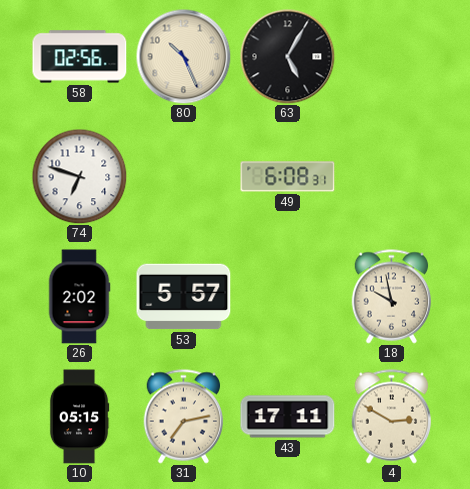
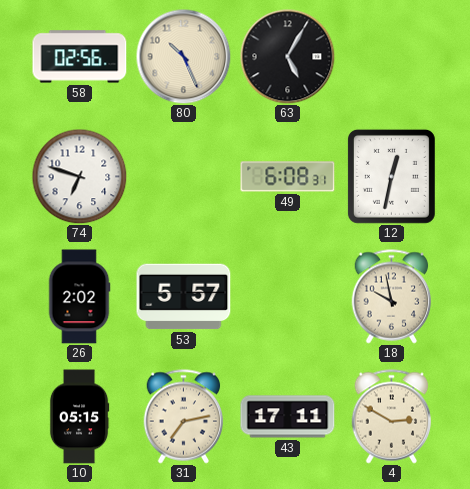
12: none -> 12:32 (391, 176)
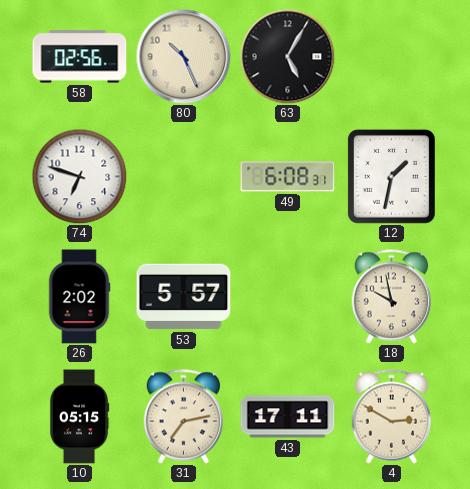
12: 12:32 -> 1:32 (391, 176)
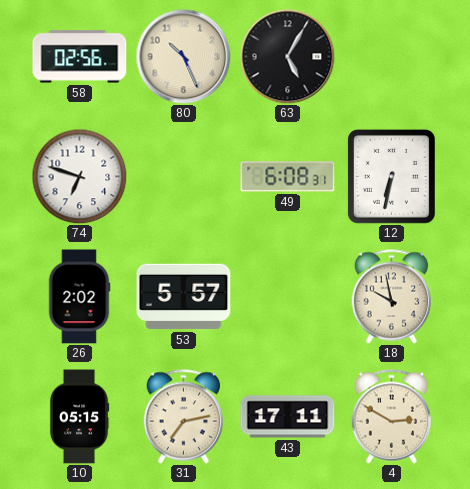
12: 1:32 -> 6:32 (391, 176)
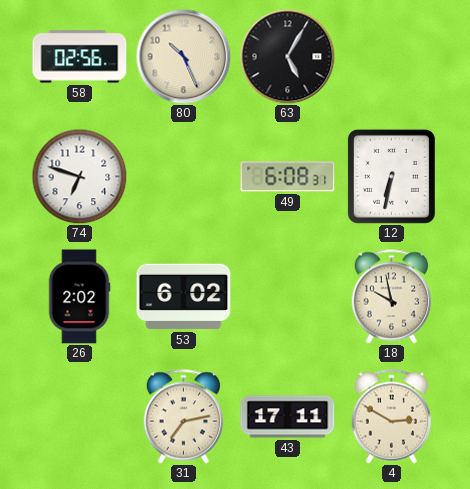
53: 5:57 -> 6:02 (184, 297)
10: 05:15 -> none (79, 417)
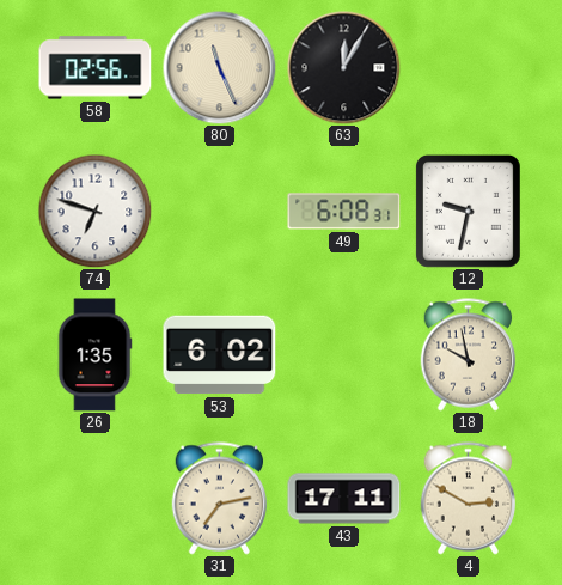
80: 10:26 -> 11:26 (219, 67)
63: 5:05 -> 12:05 (343, 67)
12: 6:32 -> 9:32 (468, 211)
26: 2:02 -> 1:35 (94, 355)
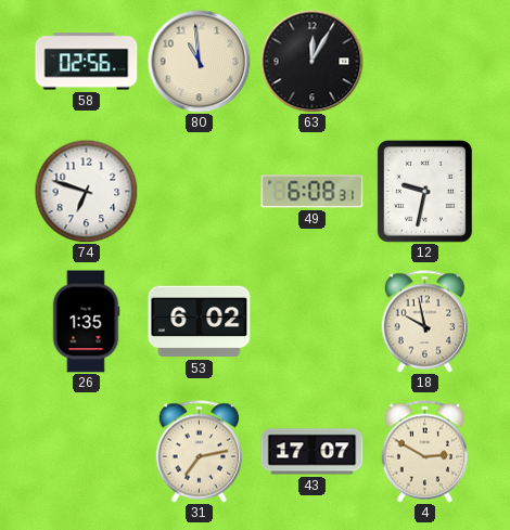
80: 11:26 -> 10:59 (199, 61)
43: 17:11 -> 17:07 (313, 452)
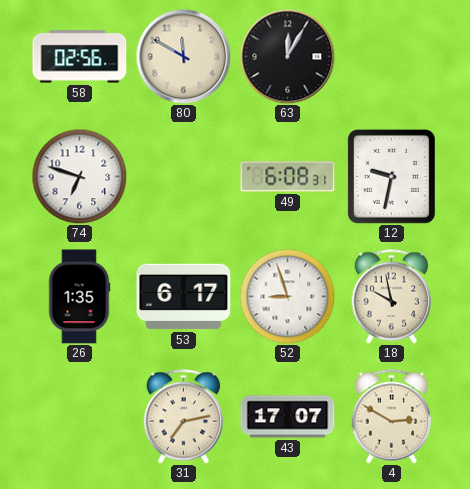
80: 10:59 -> 11:50 (183, 56)
53: 6:02 -> 6:17 (184, 297)
52: none -> 8:57 (287, 296)
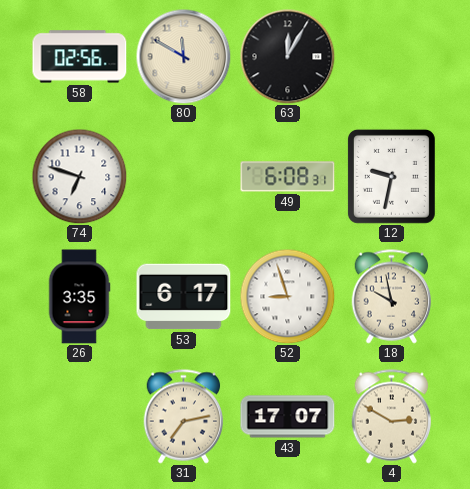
26: 1:35 -> 3:35 (79, 297)
